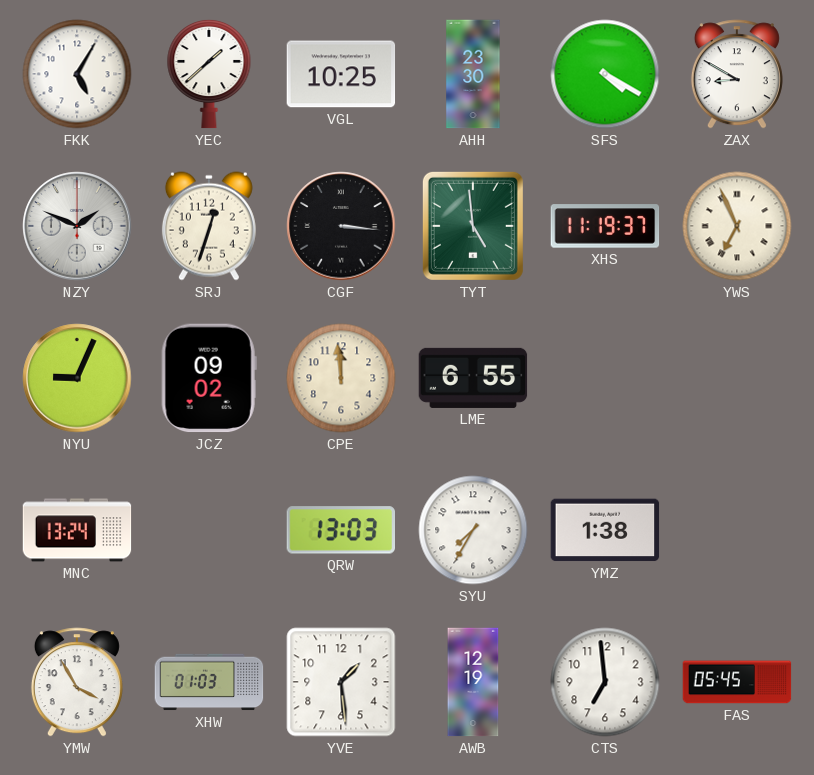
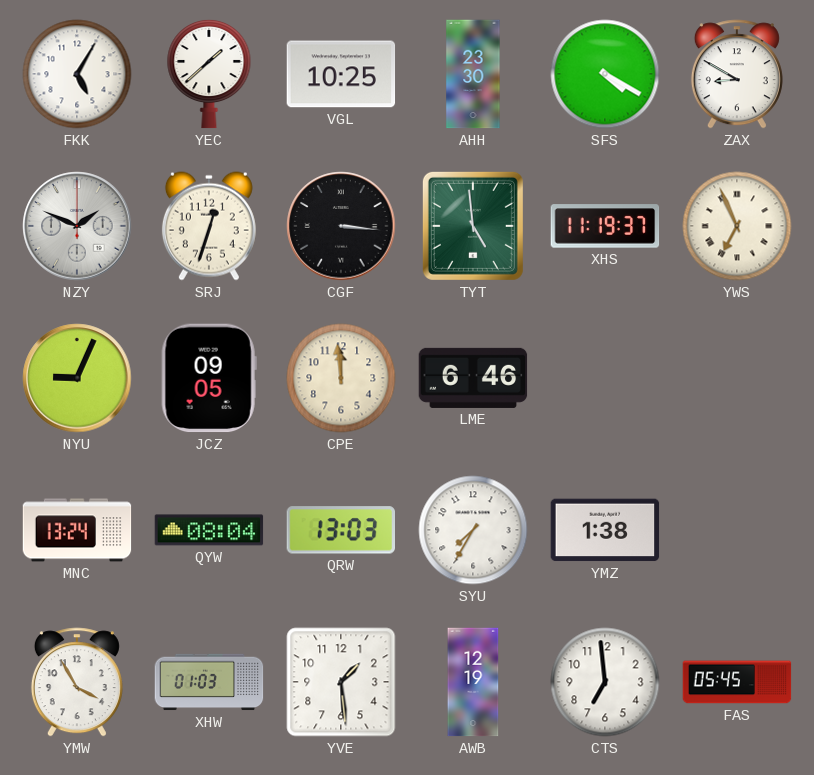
JCZ: 09:02 -> 09:05 (209, 378)
LME: 6:55 -> 6:46 (473, 378)
QYW: none -> 08:04 (209, 530)
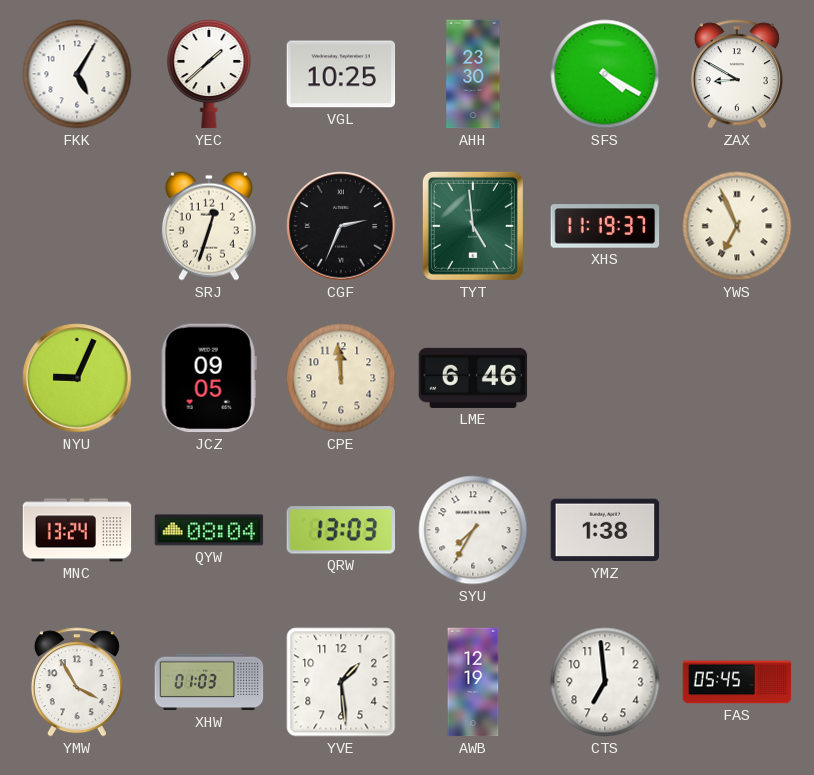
NZY: 1:49 -> none (77, 226)
CGF: 3:16 -> 2:34 (341, 226)
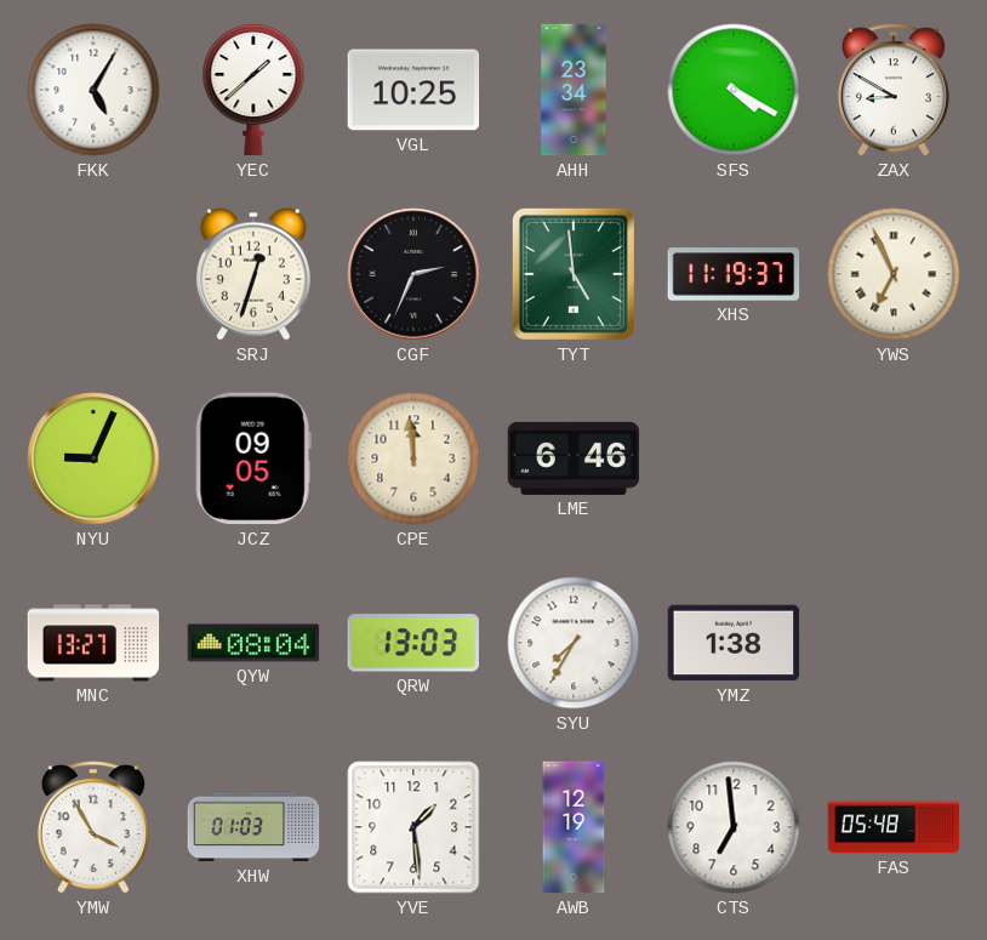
AHH: 23:30 -> 23:34 (574, 90)
MNC: 13:24 -> 13:27 (93, 643)
FAS: 05:45 -> 05:48 (894, 827)
